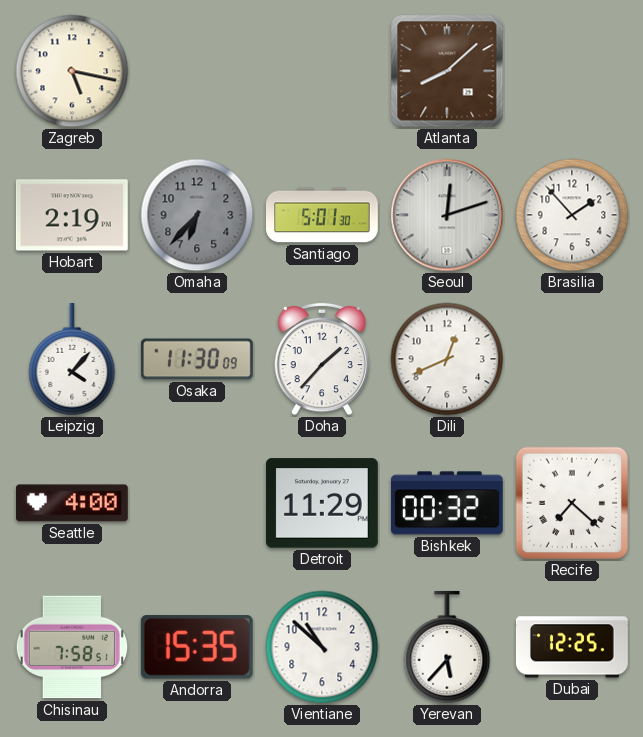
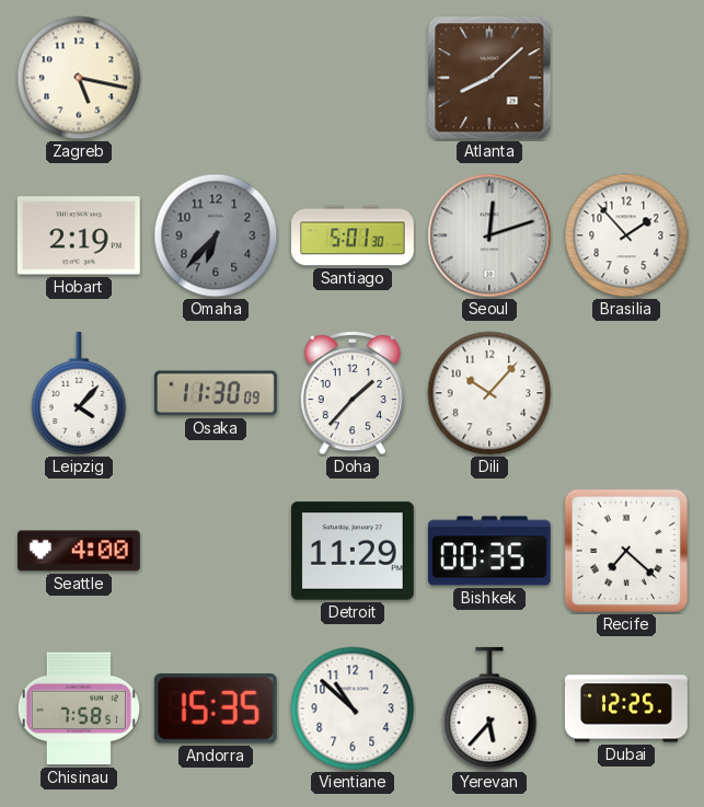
Dili: 12:41 -> 10:07 (489, 393)
Bishkek: 00:32 -> 00:35 (489, 551)
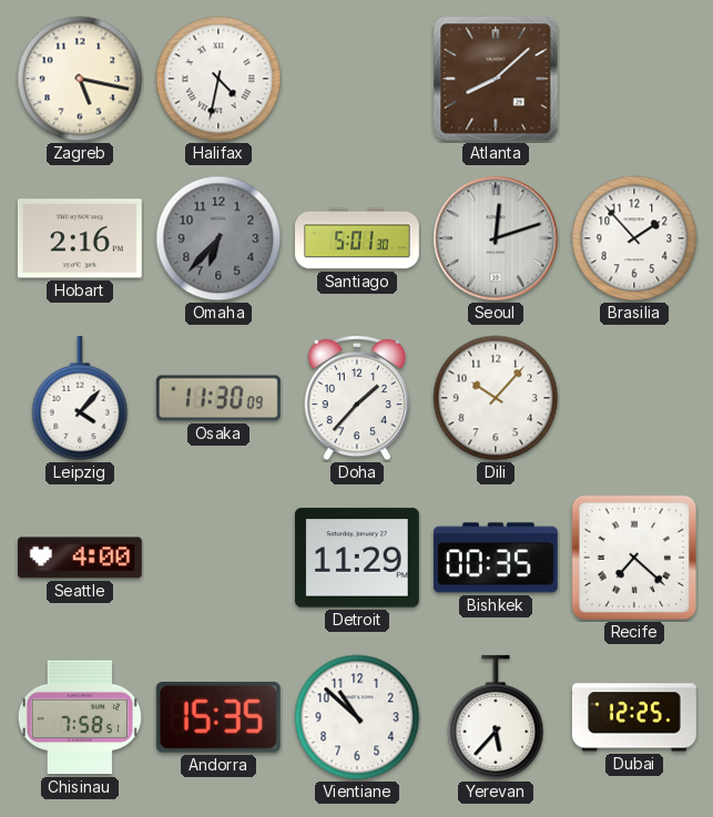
Halifax: none -> 4:32 (218, 79)
Hobart: 2:19 -> 2:16 (80, 238)
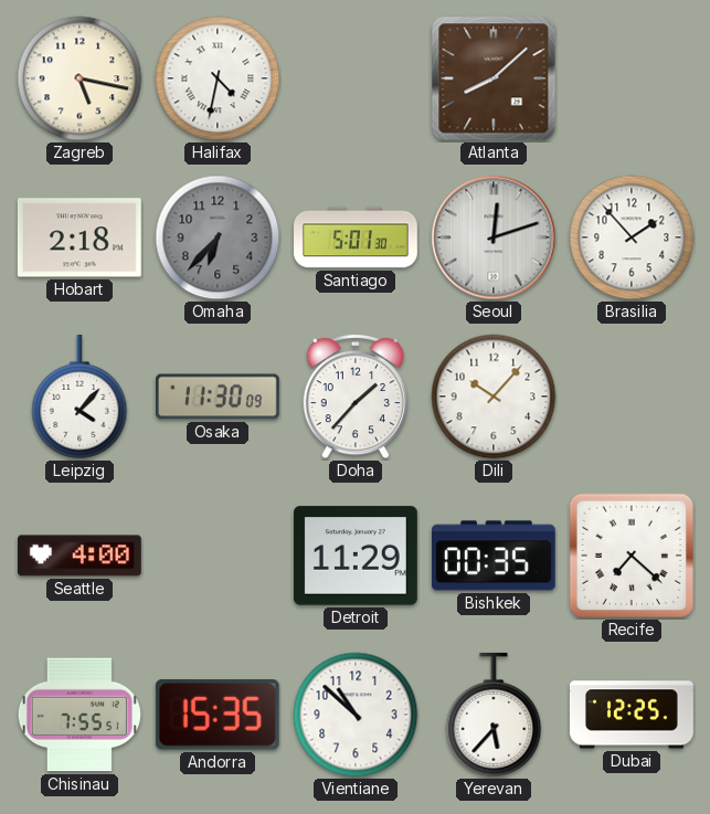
Hobart: 2:16 -> 2:18 (80, 237)
Chisinau: 7:58 -> 7:55 (80, 715)
